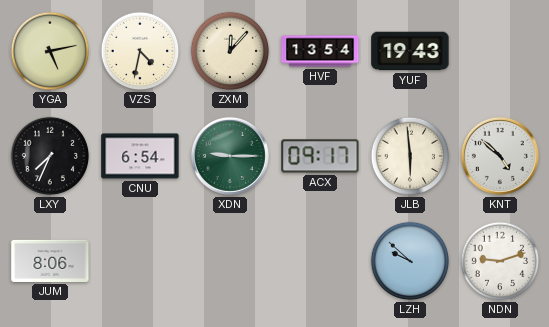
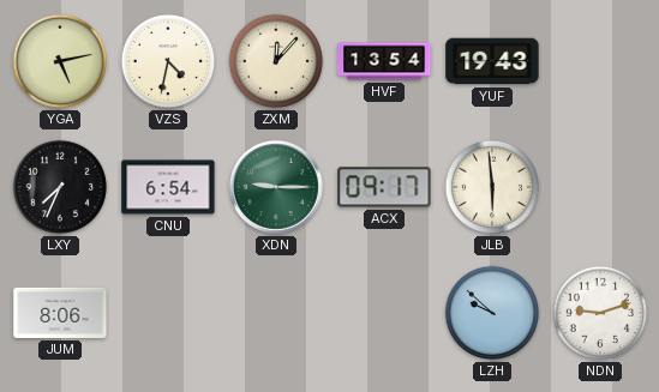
KNT: 4:52 -> none (500, 156)
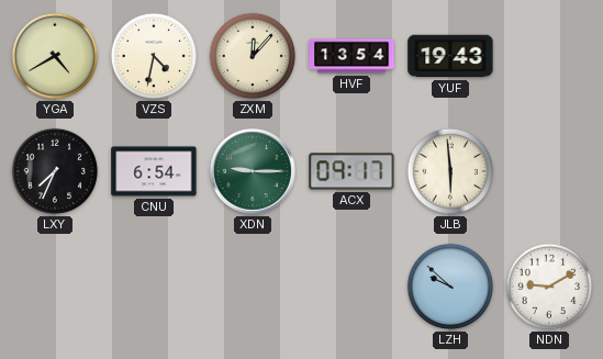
YGA: 5:13 -> 4:40 (55, 56)
JUM: 8:06 -> none (60, 313)
NDN: 9:12 -> 9:10 (549, 287)
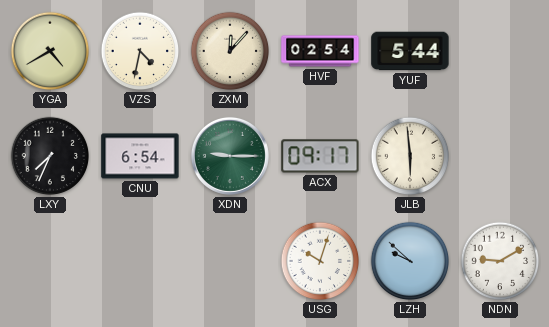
HVF: 13:54 -> 02:54 (320, 51)
YUF: 19:43 -> 5:44 (410, 51)
USG: none -> 10:03 (320, 261)
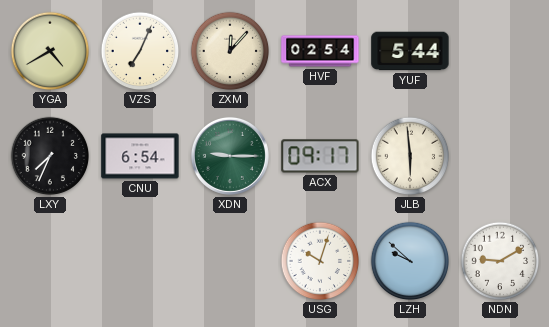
VZS: 4:32 -> 7:04 (140, 51)
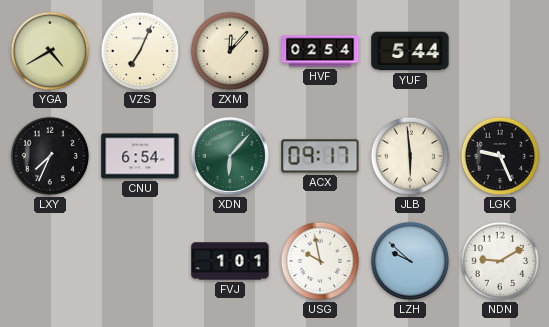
XDN: 9:15 -> 6:07 (230, 156)
LGK: none -> 9:26 (500, 156)
FVJ: none -> 1:01 (230, 261)
USG: 10:03 -> 9:58 (320, 261)
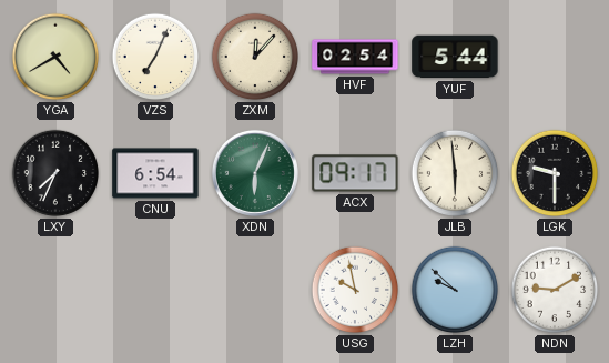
XDN: 6:07 -> 6:04 (255, 173)
LGK: 9:26 -> 9:30 (555, 173)
FVJ: 1:01 -> none (230, 261)
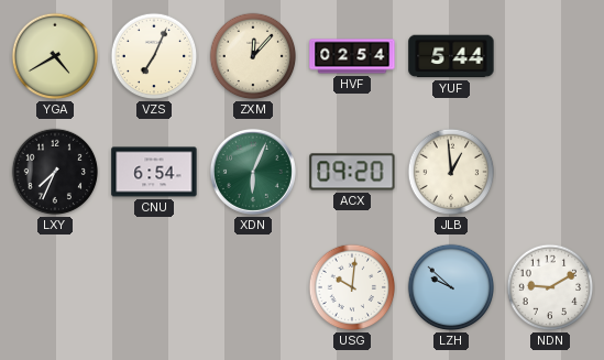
ACX: 09:17 -> 09:20 (352, 172)
JLB: 5:59 -> 12:59 (451, 172)
LGK: 9:30 -> none (555, 173)
USG: 9:58 -> 10:01 (352, 287)
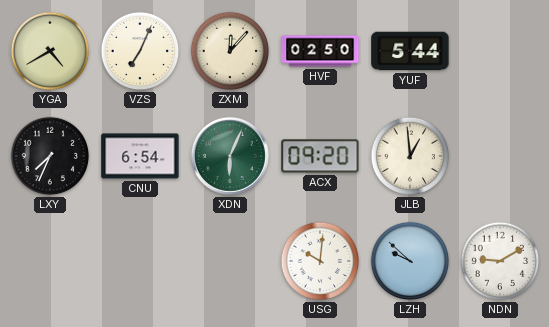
HVF: 02:54 -> 02:50 (320, 51)
